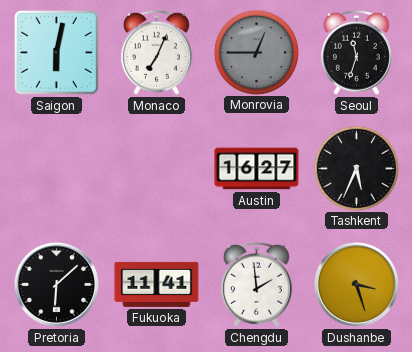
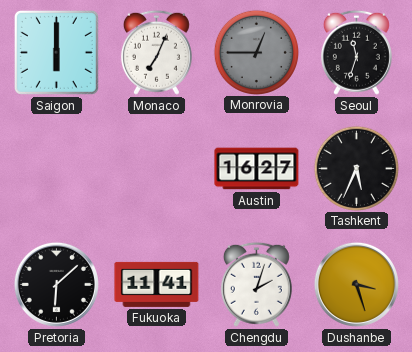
Saigon: 6:02 -> 6:00 (56, 52)
Chengdu: 1:59 -> 2:03 (256, 284)
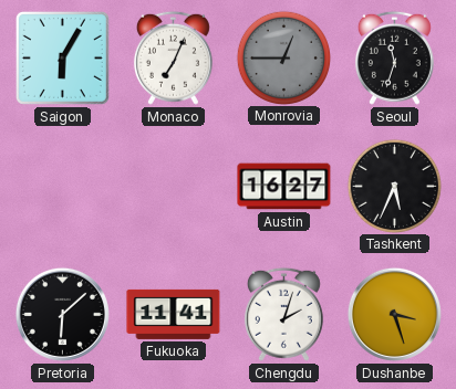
Saigon: 6:00 -> 6:05 (62, 57)
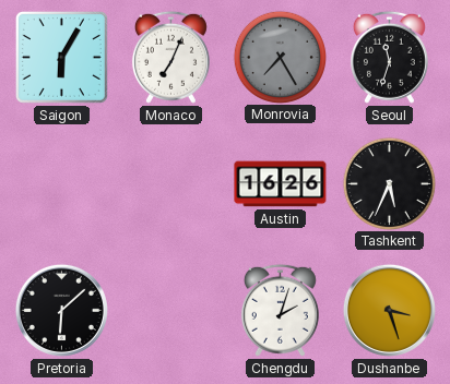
Monrovia: 12:45 -> 7:25 (280, 57)
Austin: 16:27 -> 16:26 (281, 184)
Fukuoka: 11:41 -> none (174, 314)
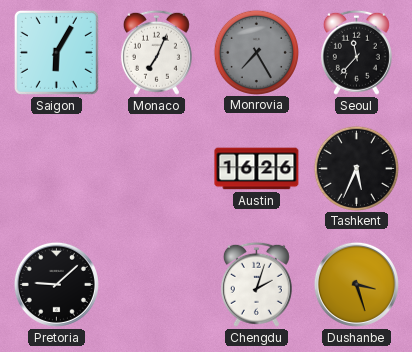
Seoul: 11:33 -> 11:37 (356, 52)
Pretoria: 6:08 -> 9:08 (56, 284)
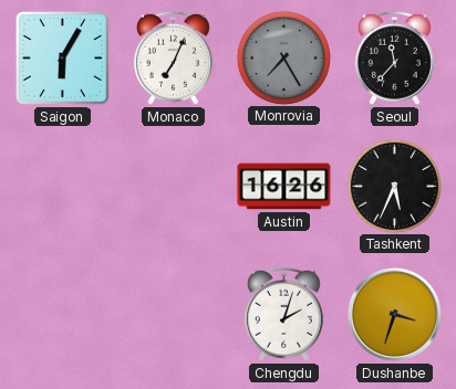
Pretoria: 9:08 -> none (56, 284)
Dushanbe: 3:27 -> 3:33 (394, 314)
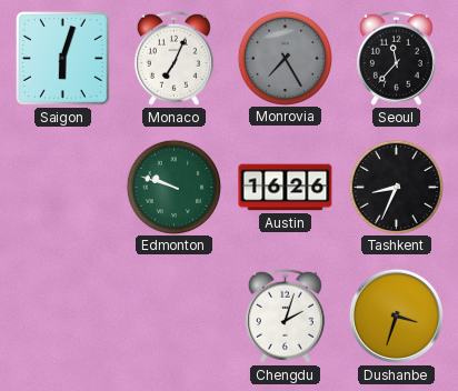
Saigon: 6:05 -> 6:03 (62, 58)
Edmonton: none -> 9:48 (173, 187)
Tashkent: 5:34 -> 8:34 (396, 187)
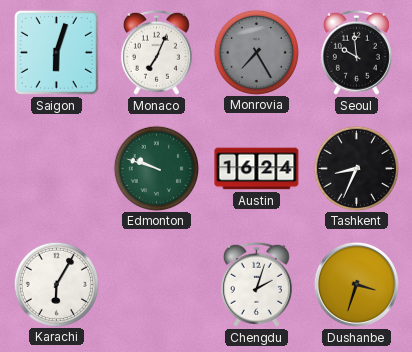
Seoul: 11:37 -> 9:59 (356, 52)
Austin: 16:26 -> 16:24 (257, 169)
Karachi: none -> 6:05 (56, 284)
